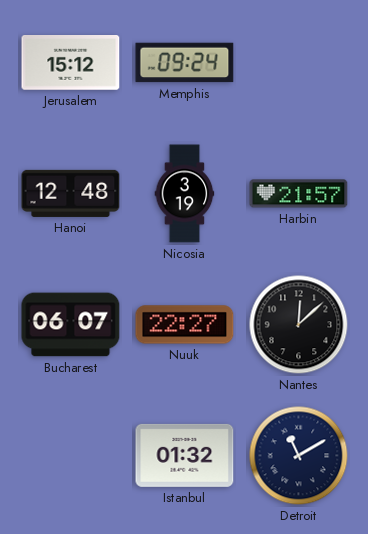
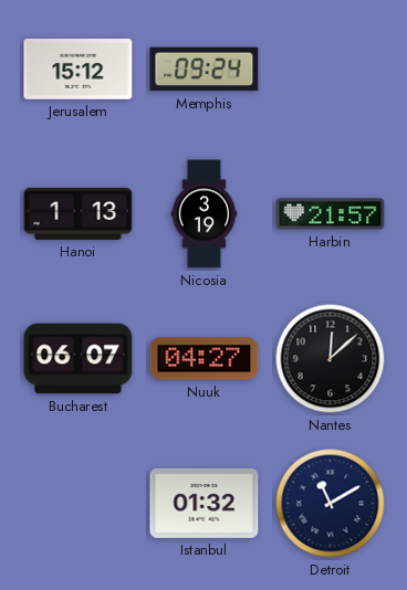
Hanoi: 12:48 -> 1:13 (79, 213)
Nuuk: 22:27 -> 04:27 (205, 359)
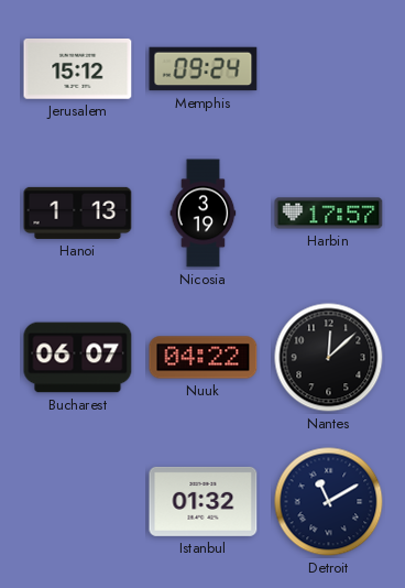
Harbin: 21:57 -> 17:57 (329, 214)
Nuuk: 04:27 -> 04:22 (204, 358)
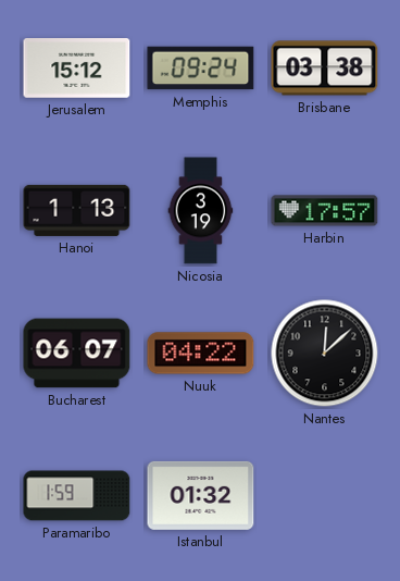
Brisbane: none -> 03:38 (325, 69)
Paramaribo: none -> 1:59 (77, 496)
Detroit: 11:10 -> none (329, 502)
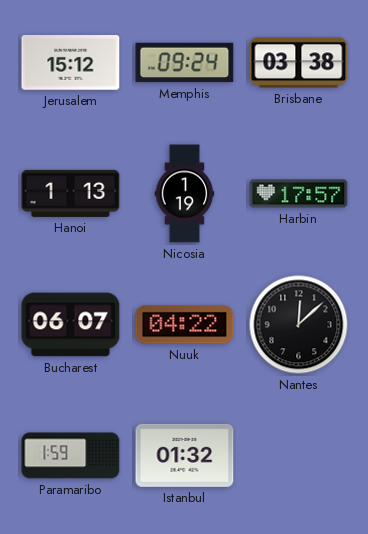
Nicosia: 3:19 -> 1:19 (185, 194)
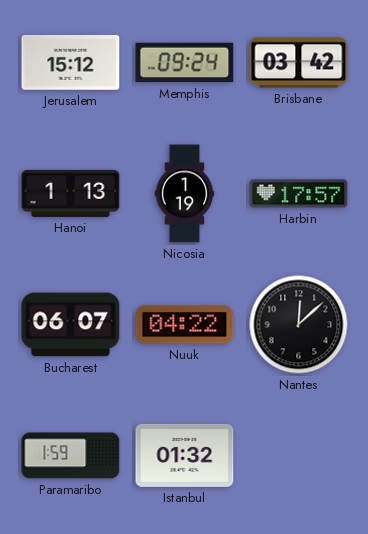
Brisbane: 03:38 -> 03:42 (299, 63)
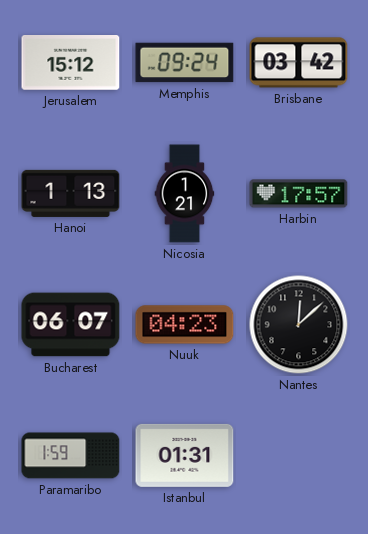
Nicosia: 1:19 -> 1:21 (185, 194)
Nuuk: 04:22 -> 04:23 (185, 325)
Istanbul: 01:32 -> 01:31 (185, 455)
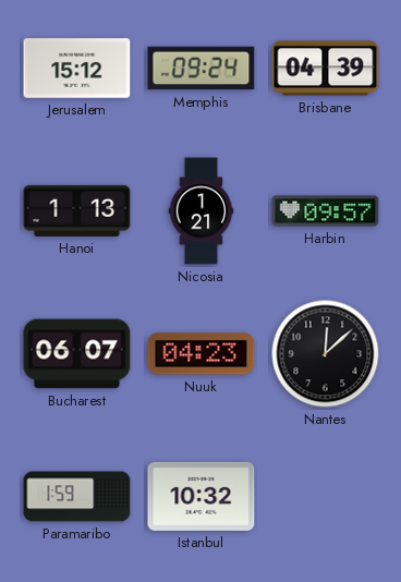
Brisbane: 03:42 -> 04:39 (326, 69)
Harbin: 17:57 -> 09:57 (326, 211)
Istanbul: 01:31 -> 10:32 (202, 496)
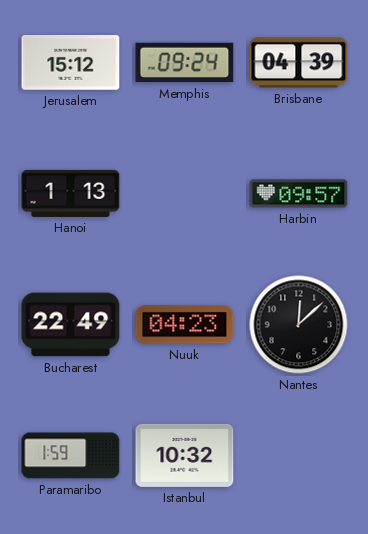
Nicosia: 1:21 -> none (202, 211)
Bucharest: 06:07 -> 22:49 (71, 325)
